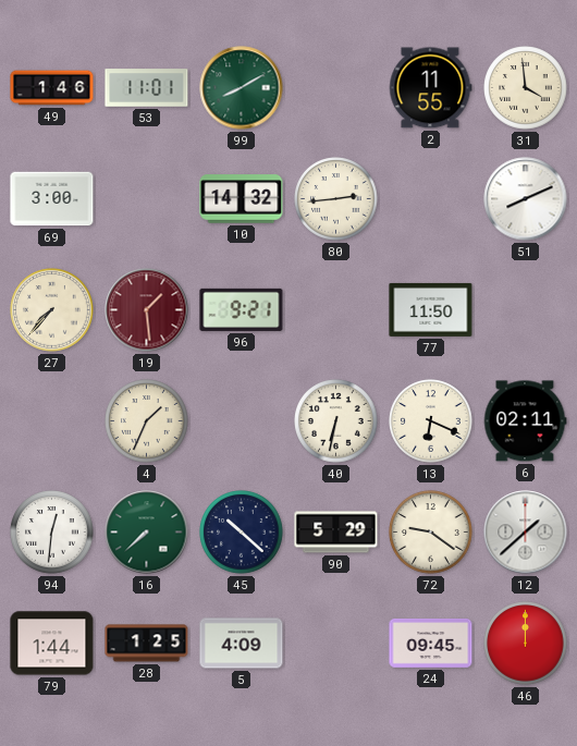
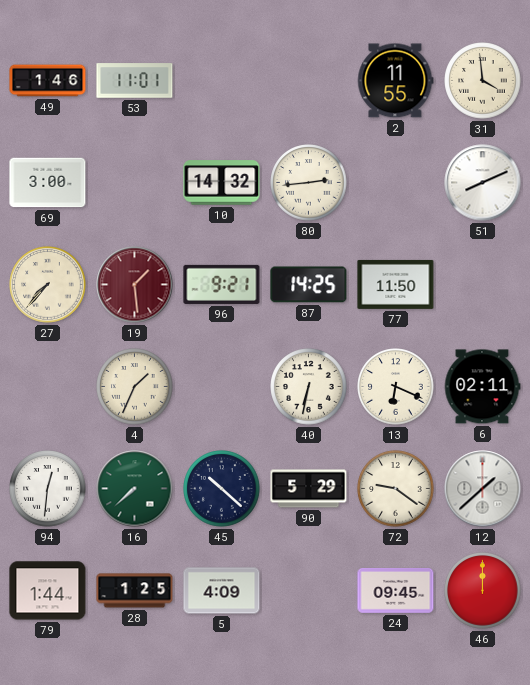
99: 8:10 -> none (242, 88)
87: none -> 14:25 (309, 285)
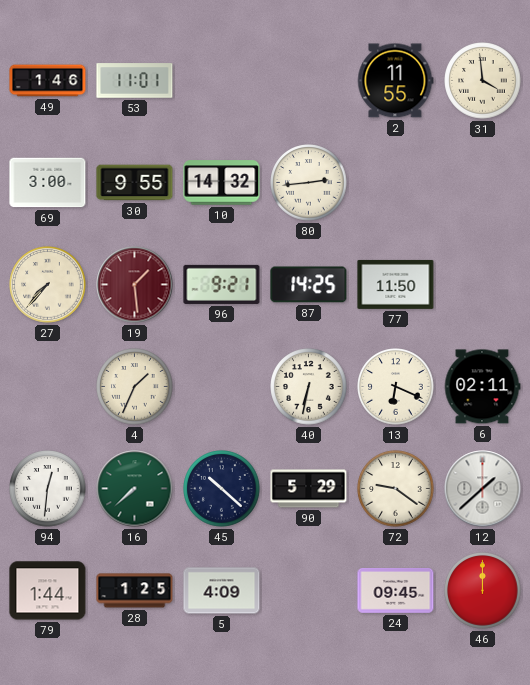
30: none -> 9:55 (135, 183)
51: 8:11 -> none (483, 183)
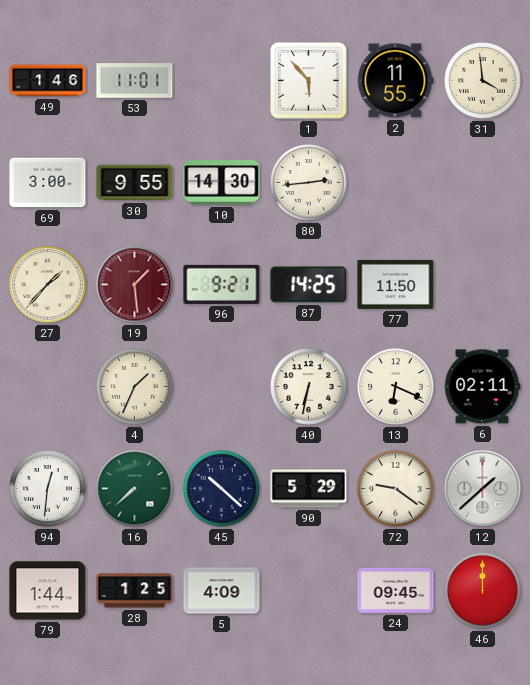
1: none -> 5:53 (308, 80)
10: 14:32 -> 14:30 (222, 183)
27: 7:37 -> 1:37 (48, 285)
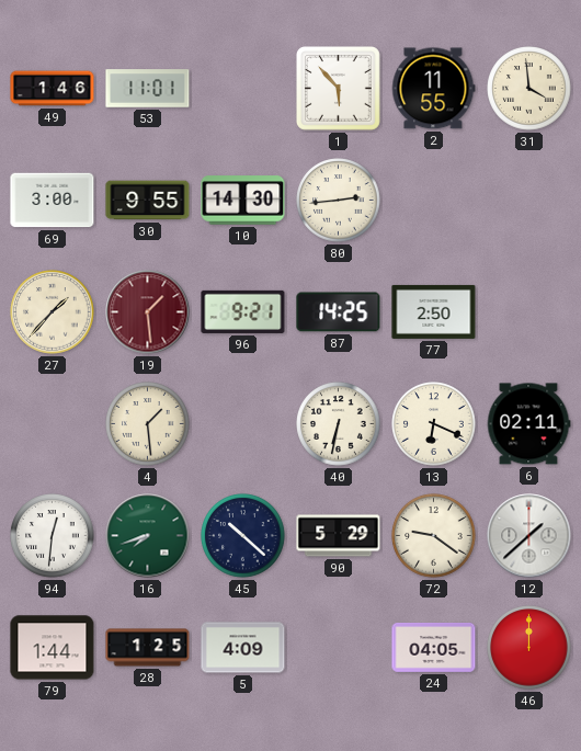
77: 11:50 -> 2:50 (434, 311)
4: 1:34 -> 1:29 (148, 424)
16: 7:38 -> 7:42 (148, 536)
24: 09:45 -> 04:05 (434, 648)
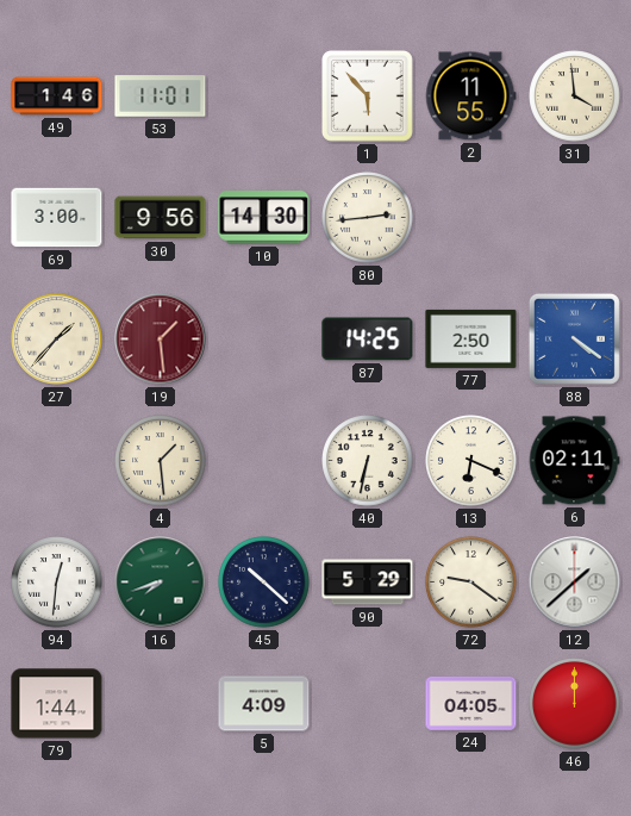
30: 9:55 -> 9:56 (161, 218)
96: 9:21 -> none (243, 311)
88: none -> 4:21 (574, 338)
28: 1:25 -> none (148, 648)
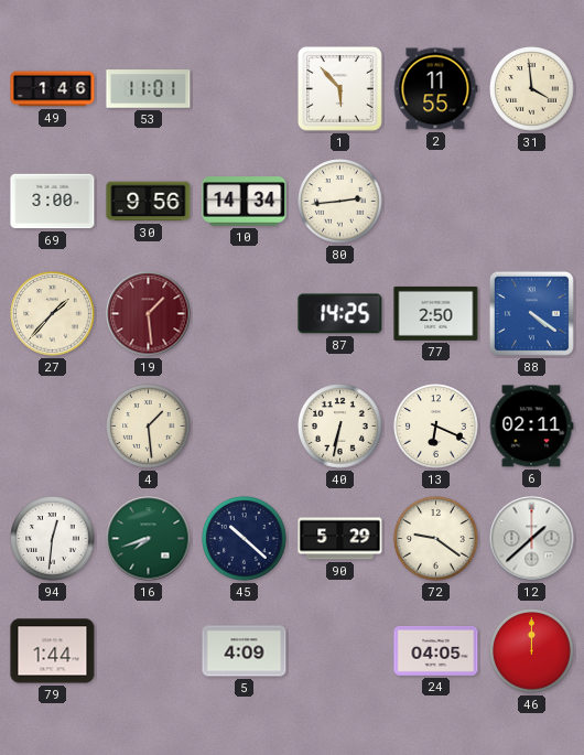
10: 14:30 -> 14:34 (245, 202)
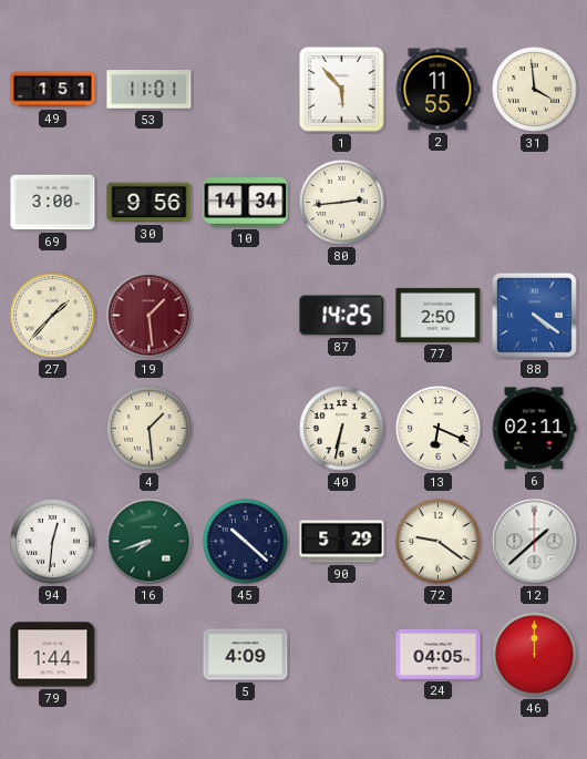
49: 1:46 -> 1:51 (53, 90)
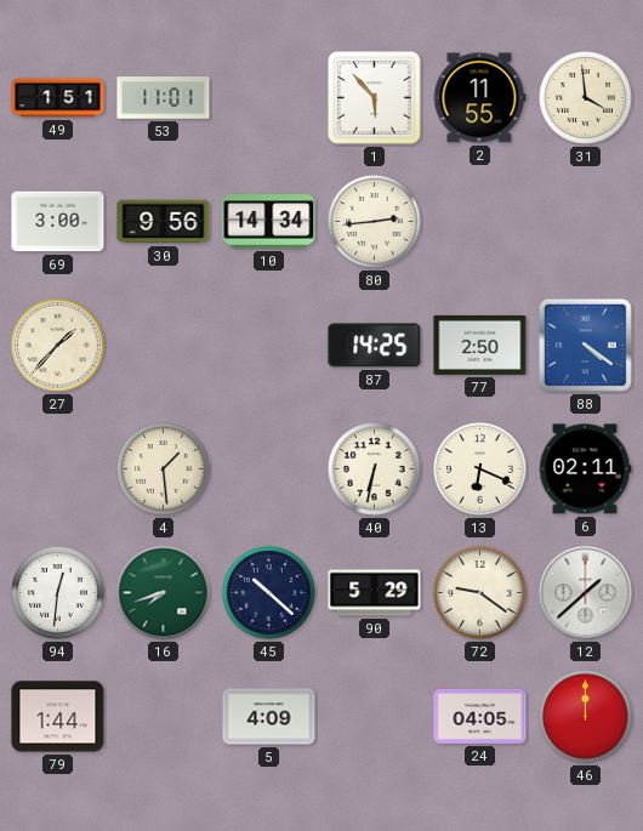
19: 1:29 -> none (150, 316)
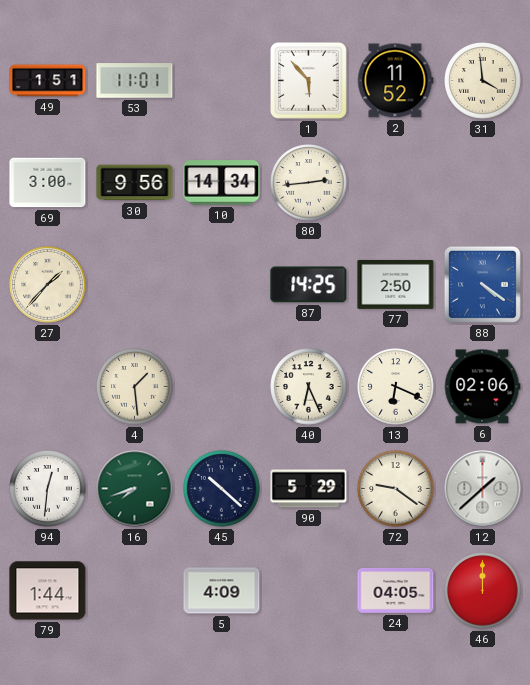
2: 11:55 -> 11:52 (396, 81)
40: 6:32 -> 6:26 (309, 387)
6: 02:11 -> 02:06 (482, 387)
